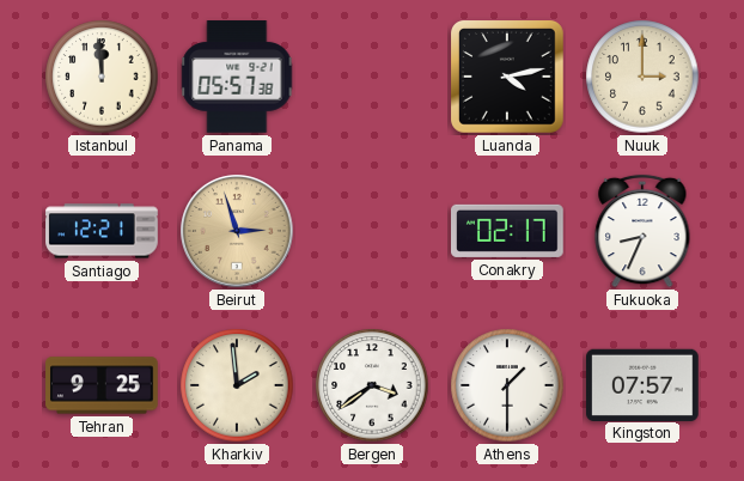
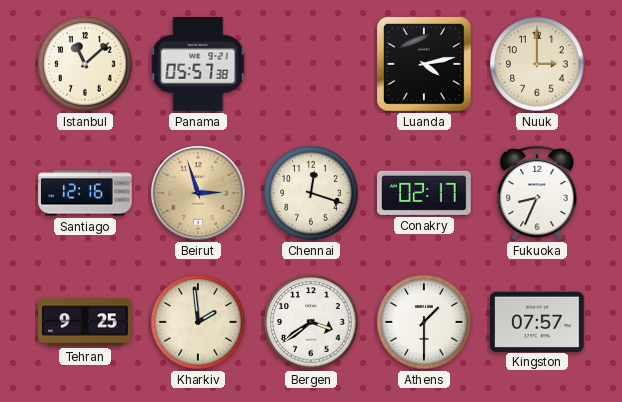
Istanbul: 11:59 -> 11:08 (85, 64)
Santiago: 12:21 -> 12:16 (85, 193)
Chennai: none -> 12:18 (311, 193)
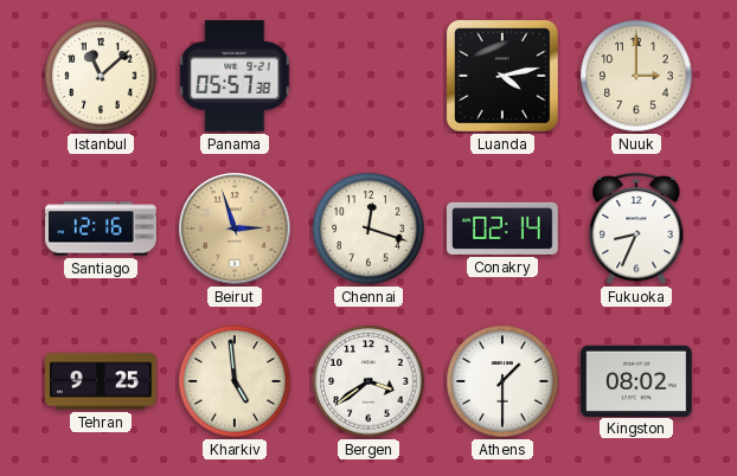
Conakry: 02:17 -> 02:14 (504, 229)
Kharkiv: 1:59 -> 4:59 (235, 381)
Kingston: 07:57 -> 08:02 (637, 380)
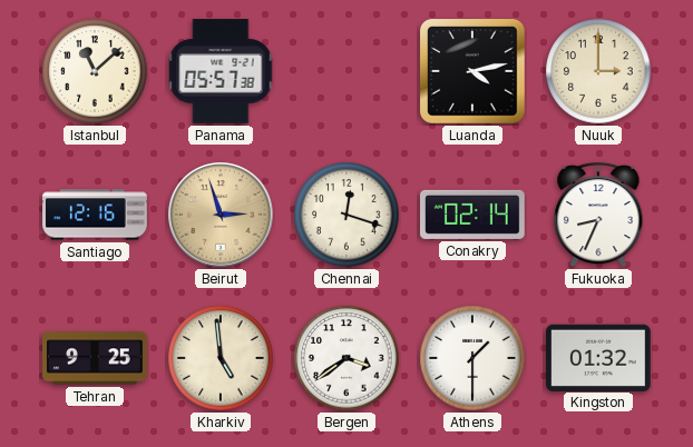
Kingston: 08:02 -> 01:32 (599, 357)
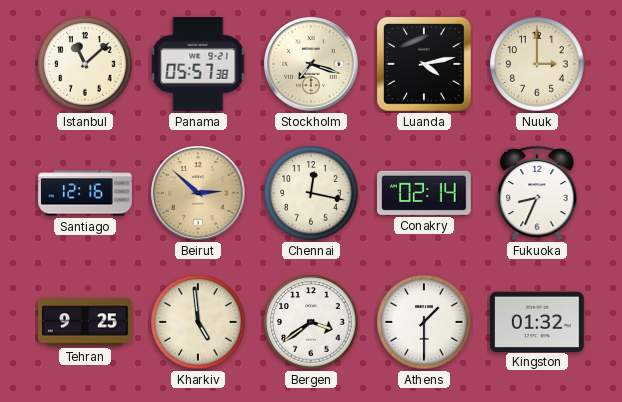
Stockholm: none -> 7:18 (311, 64)
Beirut: 2:57 -> 2:52 (198, 193)
Chennai: 12:18 -> 12:17 (311, 193)
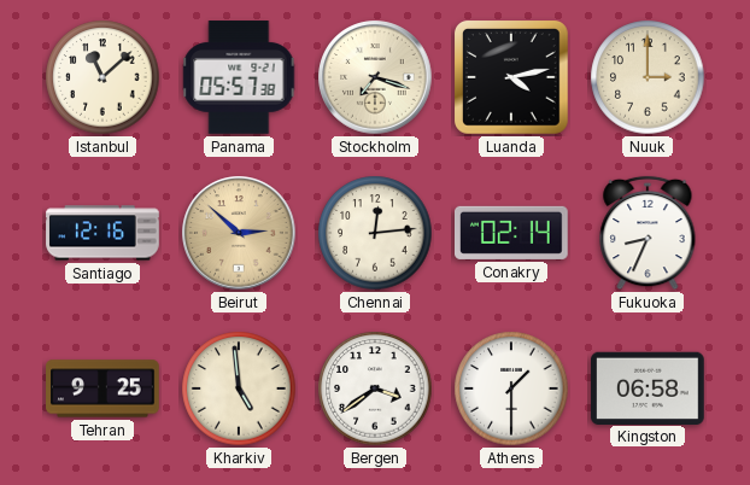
Chennai: 12:17 -> 12:14 (375, 233)
Kingston: 01:32 -> 06:58 (649, 387)
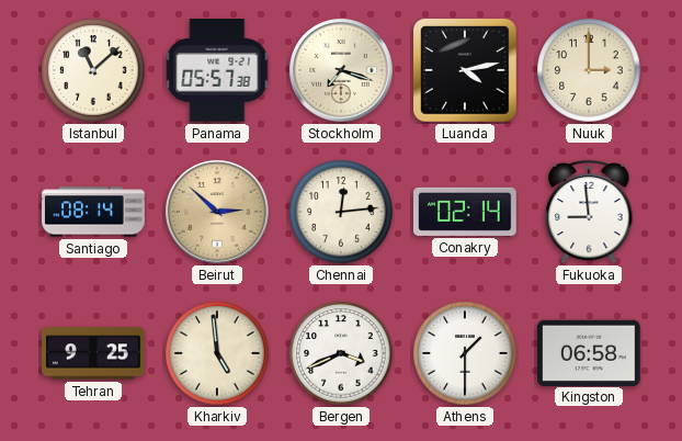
Santiago: 12:16 -> 08:14 (93, 212)
Fukuoka: 8:34 -> 8:59 (589, 212)
Bergen: 3:39 -> 3:41 (341, 353)
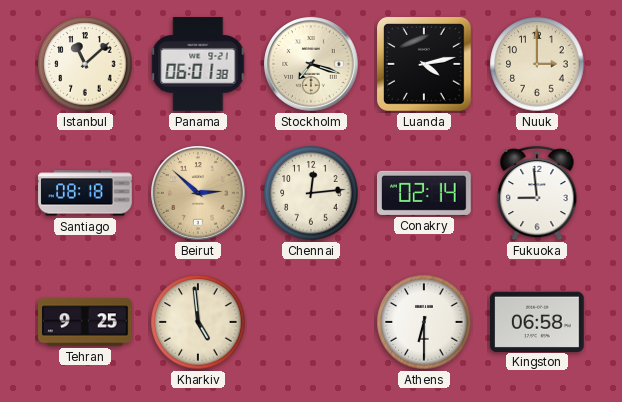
Panama: 05:57 -> 06:01 (198, 64)
Santiago: 08:14 -> 08:18 (85, 193)
Bergen: 3:41 -> none (341, 353)
Athens: 1:30 -> 6:30 (424, 322)
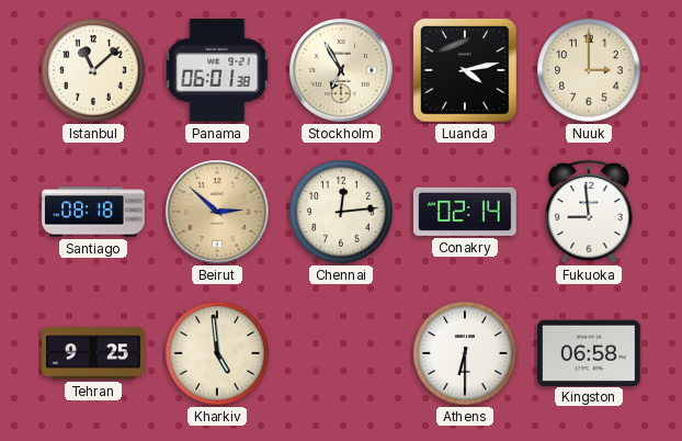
Stockholm: 7:18 -> 6:55 (341, 70)
